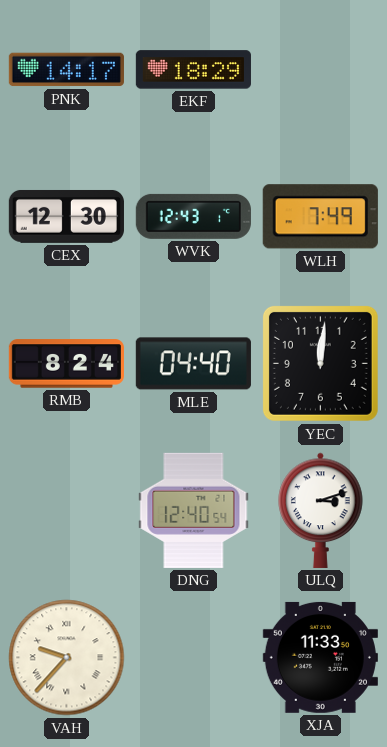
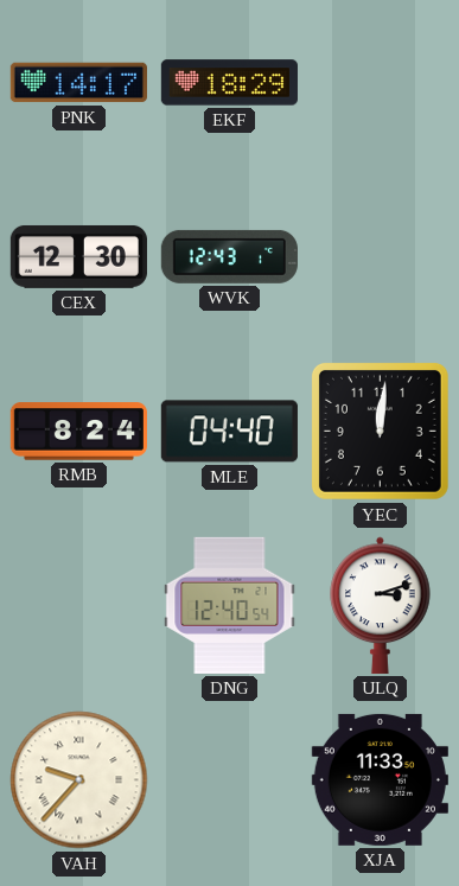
WLH: 7:49 -> none (320, 217)
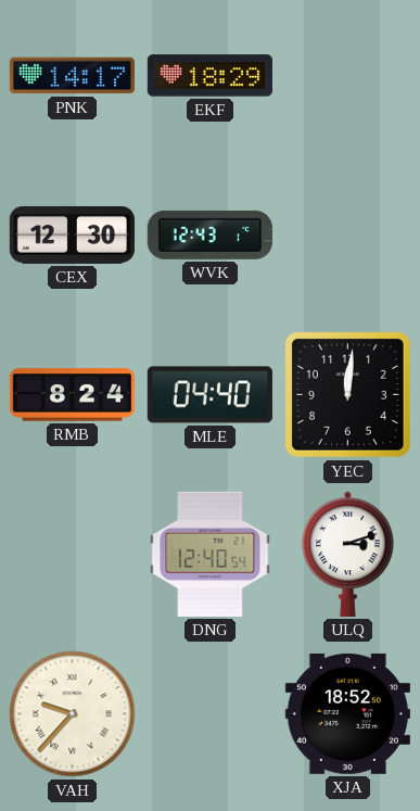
XJA: 11:33 -> 18:52 (347, 713)
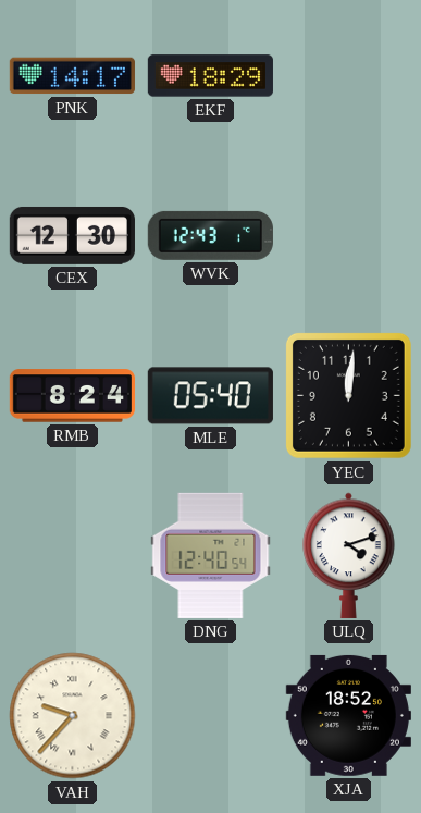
MLE: 04:40 -> 05:40 (210, 396)
ULQ: 3:12 -> 4:12 (349, 555)
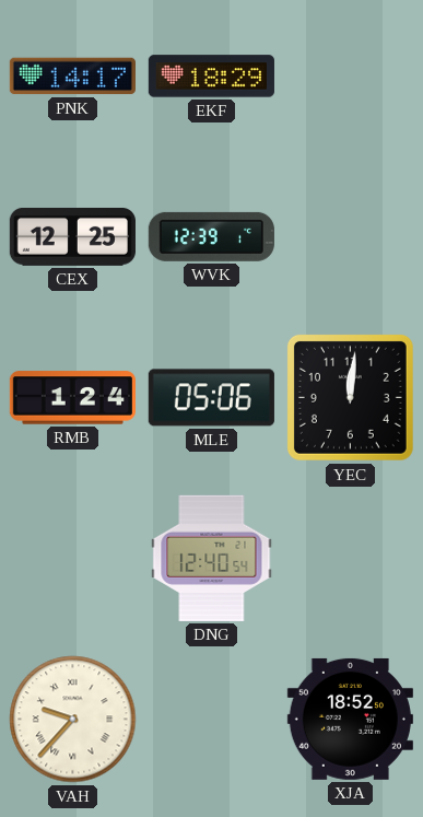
CEX: 12:30 -> 12:25 (72, 236)
WVK: 12:43 -> 12:39 (211, 236)
RMB: 8:24 -> 1:24 (72, 398)
MLE: 05:40 -> 05:06 (211, 398)
ULQ: 4:12 -> none (349, 555)
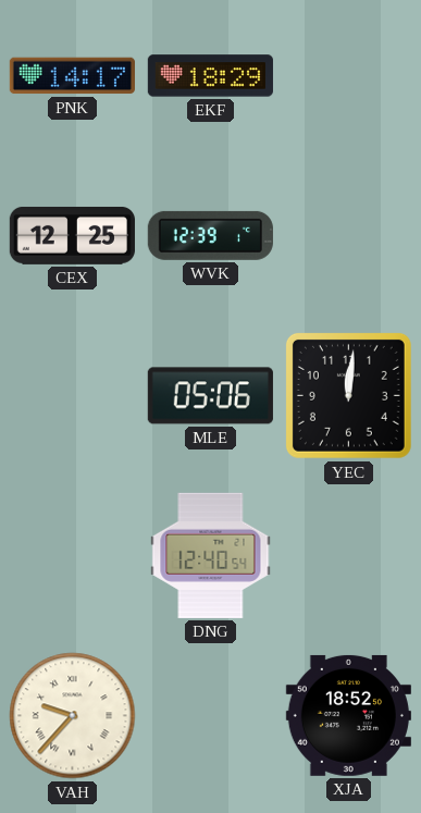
RMB: 1:24 -> none (72, 398)
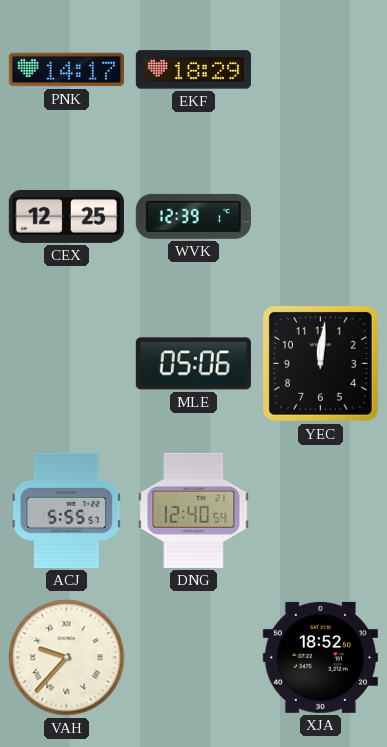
ACJ: none -> 5:55 (67, 510)
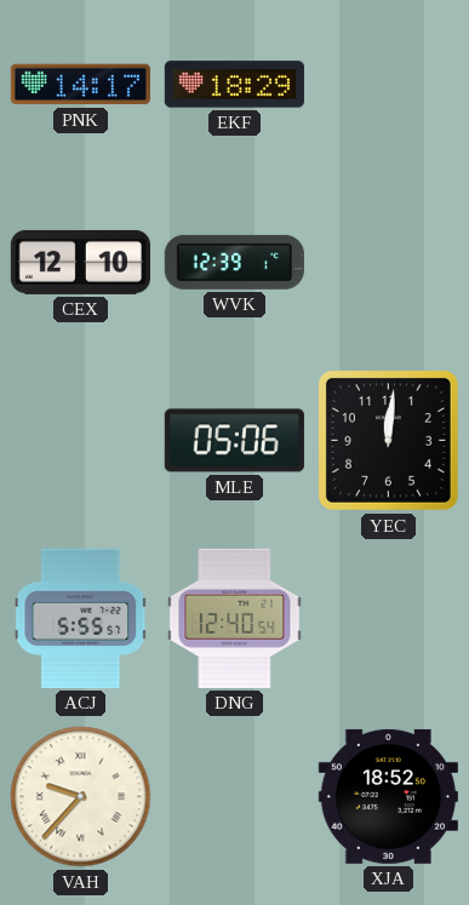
CEX: 12:25 -> 12:10 (80, 262)
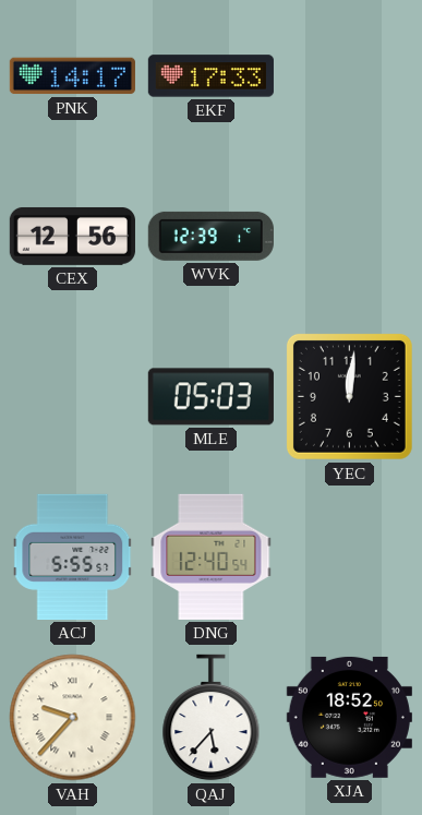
EKF: 18:29 -> 17:33 (210, 76)
CEX: 12:10 -> 12:56 (72, 236)
MLE: 05:06 -> 05:03 (210, 397)
QAJ: none -> 5:37 (212, 718)
